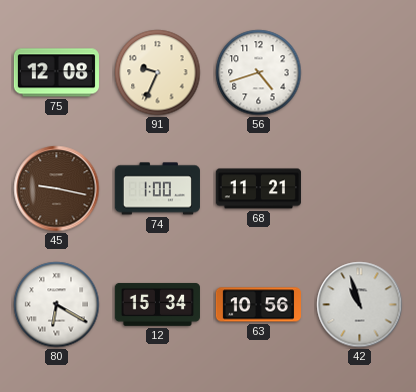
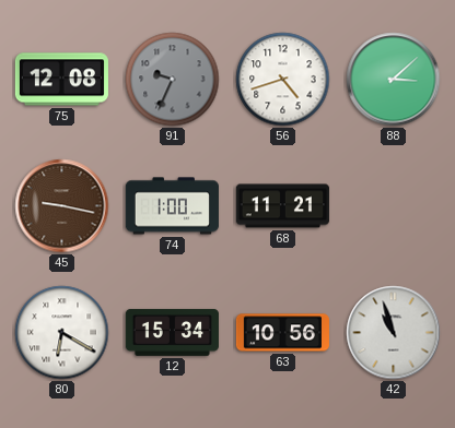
91 dial: cream -> grey (173, 80)
88: none -> 3:08 (394, 80)
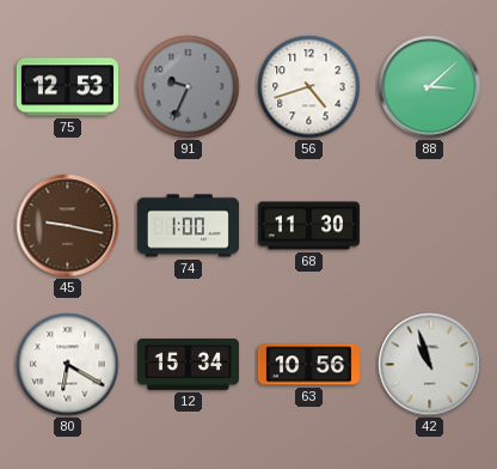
75: 12:08 -> 12:53 (67, 87)
68: 11:21 -> 11:30 (308, 226)
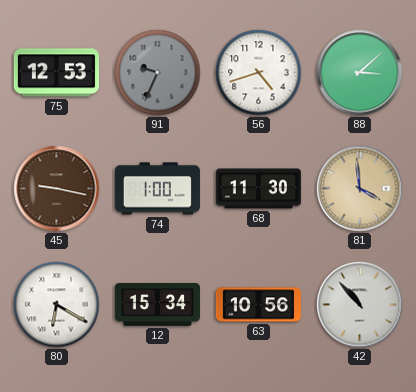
81: none -> 3:59 (360, 189)
42: 10:57 -> 10:53 (360, 305)
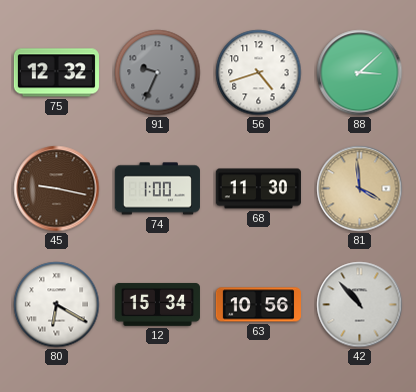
75: 12:53 -> 12:32 (56, 73)
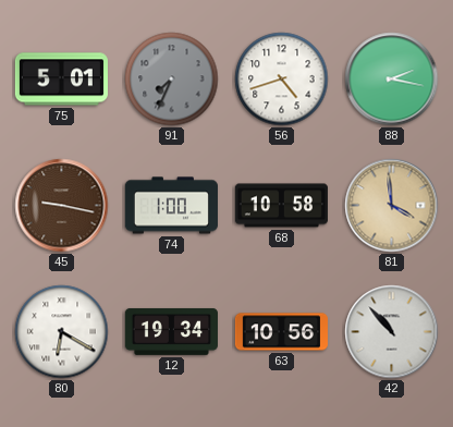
75: 12:32 -> 5:01 (61, 80)
91: 9:34 -> 7:34 (172, 80)
88: 3:08 -> 2:17 (392, 80)
68: 11:30 -> 10:58 (281, 206)
12: 15:34 -> 19:34 (171, 332)
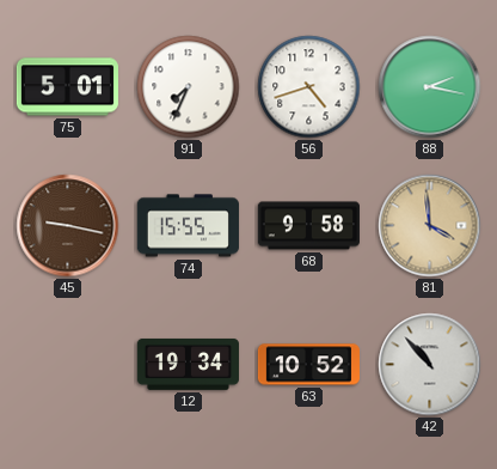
91 dial: grey -> white (189, 87)
74: 1:00 -> 15:55 (188, 226)
68: 10:58 -> 9:58 (308, 226)
80: 6:20 -> none (62, 332)
63: 10:56 -> 10:52 (308, 365)
